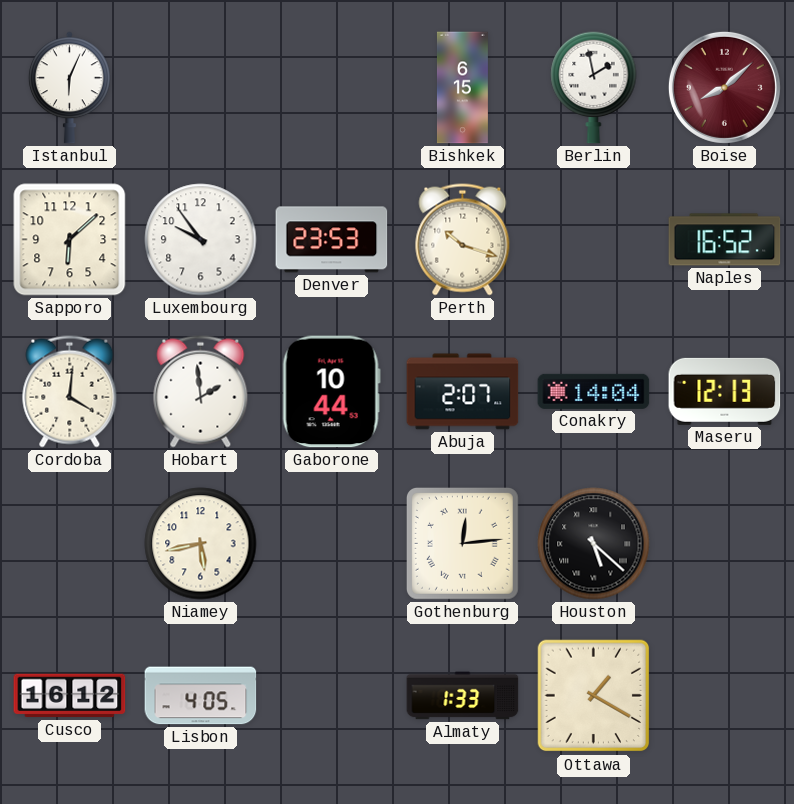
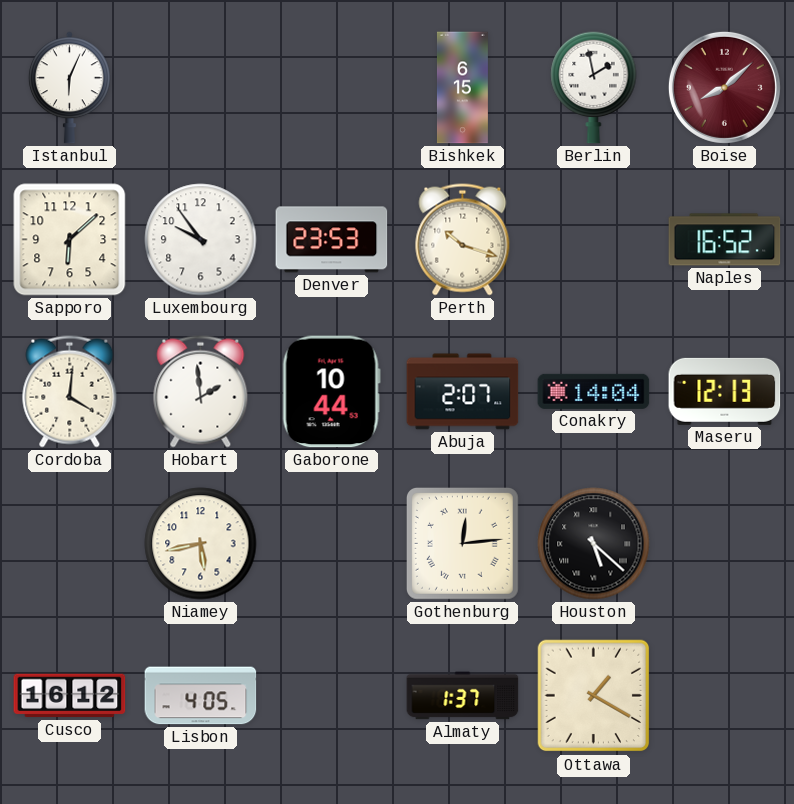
Almaty: 1:33 -> 1:37 (463, 696)
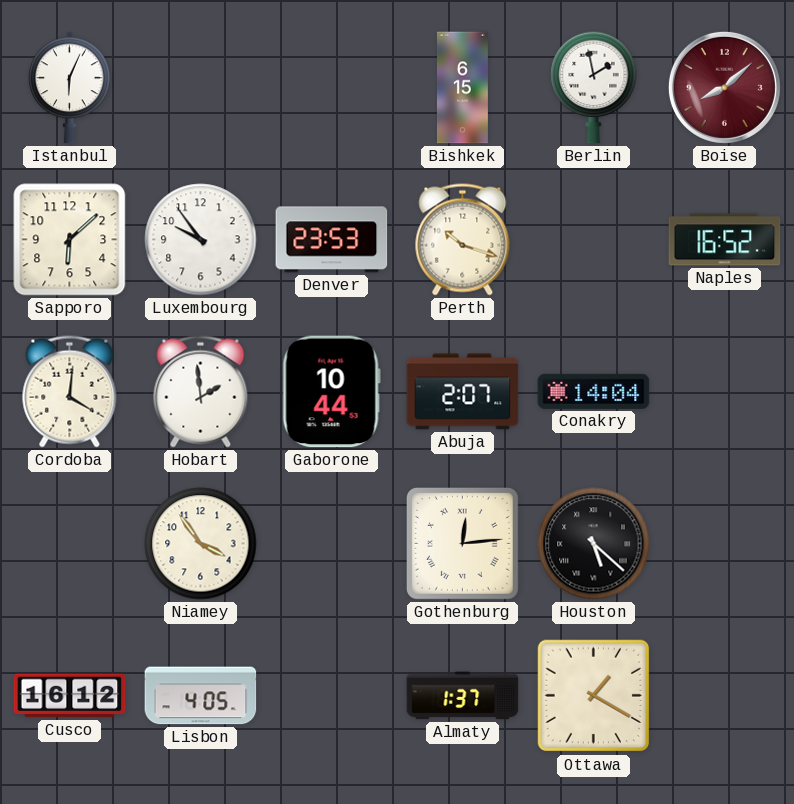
Maseru: 12:13 -> none (725, 391)
Niamey: 5:43 -> 3:54 (201, 544)
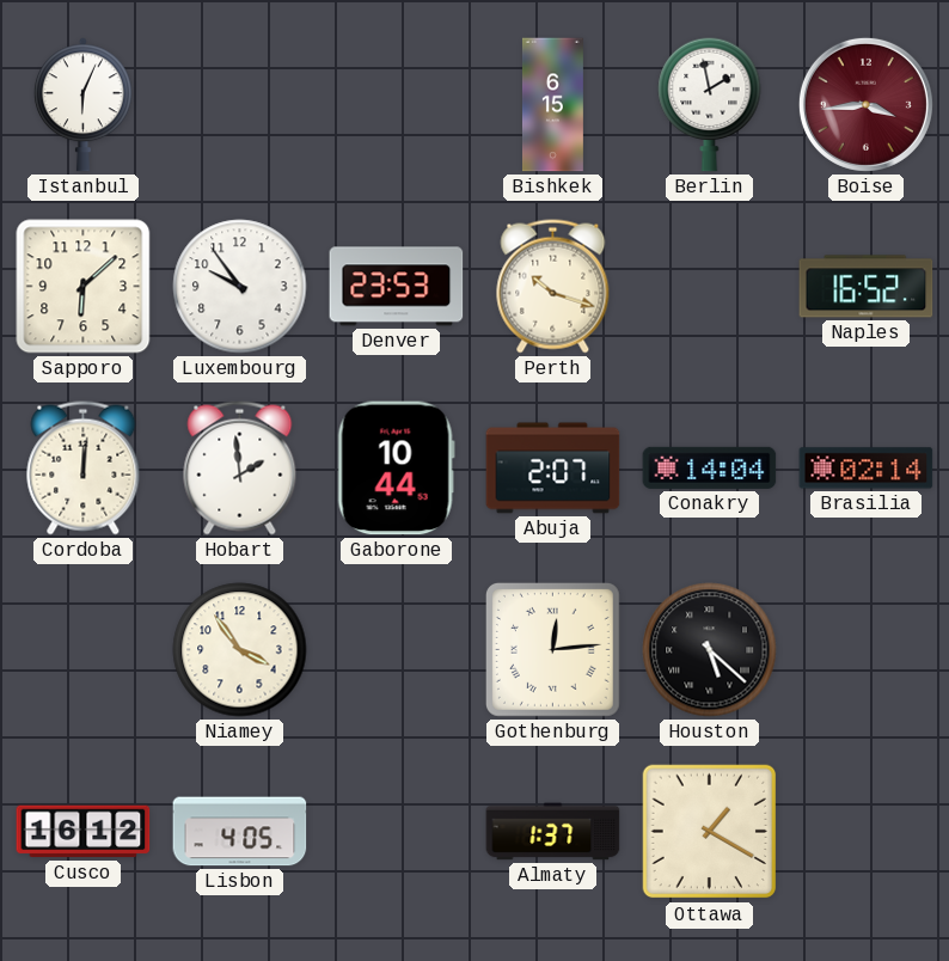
Boise: 8:08 -> 3:44 (865, 104)
Cordoba: 4:01 -> 12:01 (84, 469)
Brasilia: none -> 02:14 (867, 469)
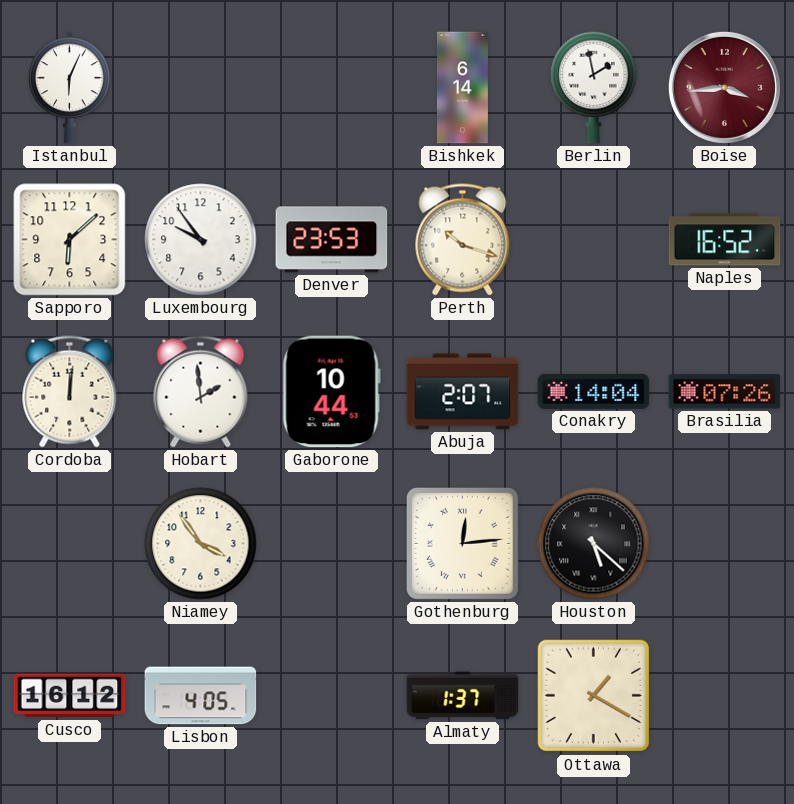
Bishkek: 6:15 -> 6:14 (462, 88)
Brasilia: 02:14 -> 07:26 (725, 392)
